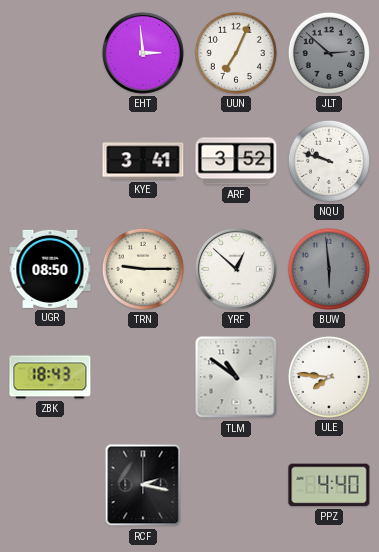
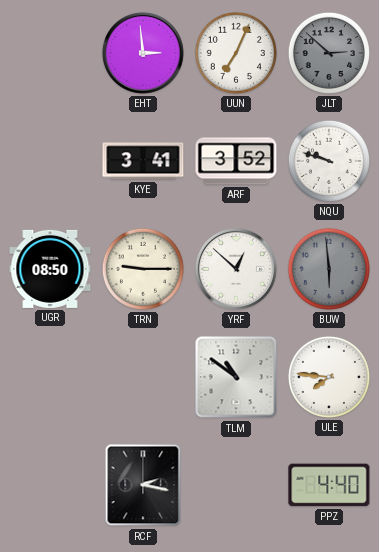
ZBK: 18:43 -> none (50, 377)
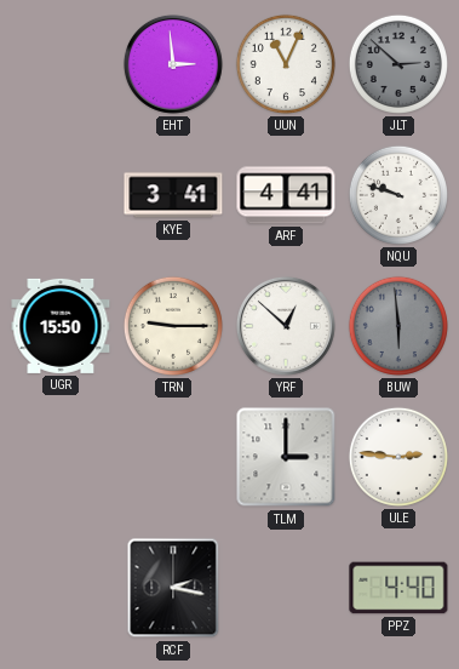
UUN: 7:04 -> 11:04 (286, 64)
ARF: 3:52 -> 4:41 (286, 195)
UGR: 08:50 -> 15:50 (61, 326)
TLM: 10:51 -> 3:00 (286, 457)
ULE: 7:46 -> 2:46 (398, 457)
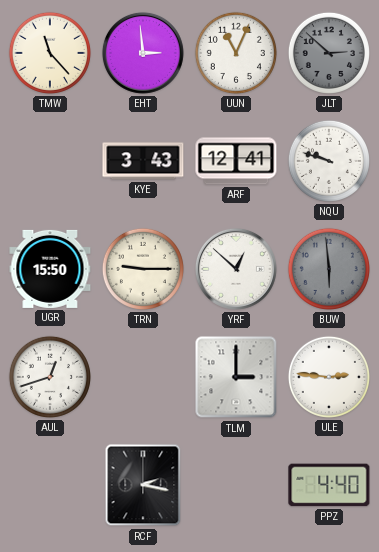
TMW: none -> 11:23 (50, 53)
KYE: 3:41 -> 3:43 (143, 161)
ARF: 4:41 -> 12:41 (236, 161)
AUL: none -> 12:42 (50, 377)
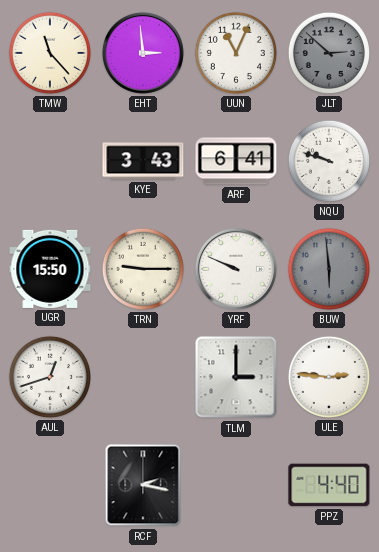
ARF: 12:41 -> 6:41 (236, 161)
YRF: 12:52 -> 9:49 (236, 269)
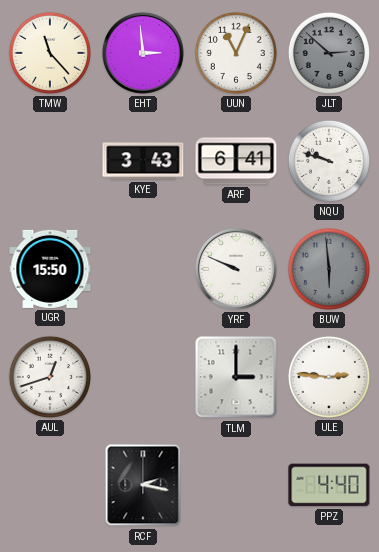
TRN: 9:15 -> none (143, 269)
